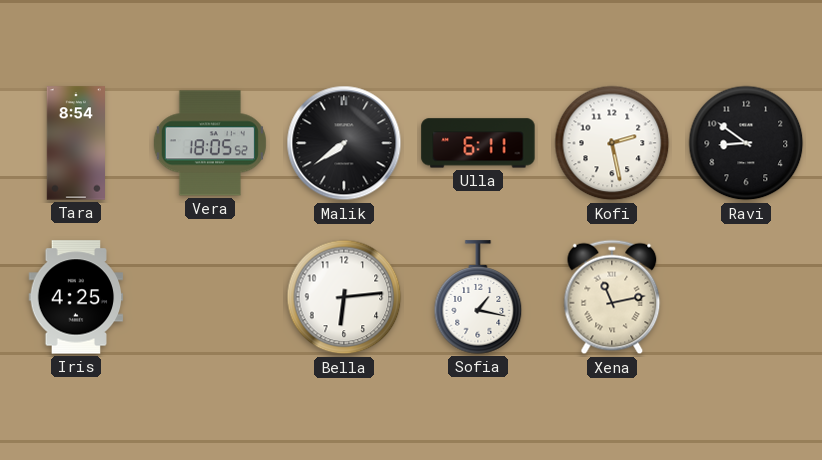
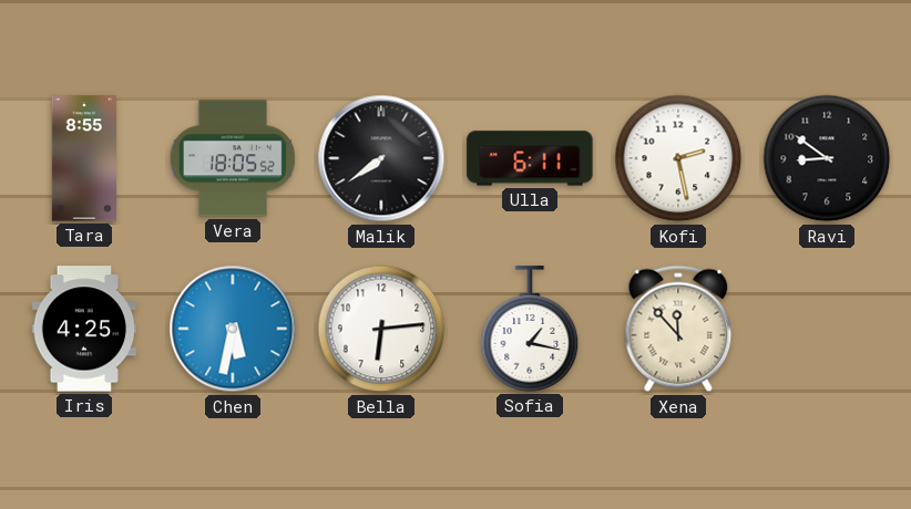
Tara: 8:54 -> 8:55 (83, 158)
Chen: none -> 5:32 (233, 329)
Xena: 11:13 -> 11:53 (678, 329)
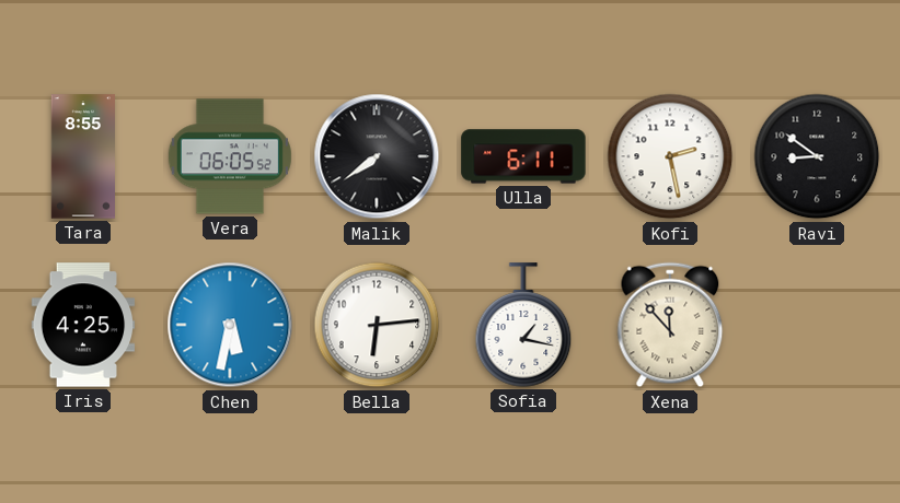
Vera: 18:05 -> 06:05 (230, 156)
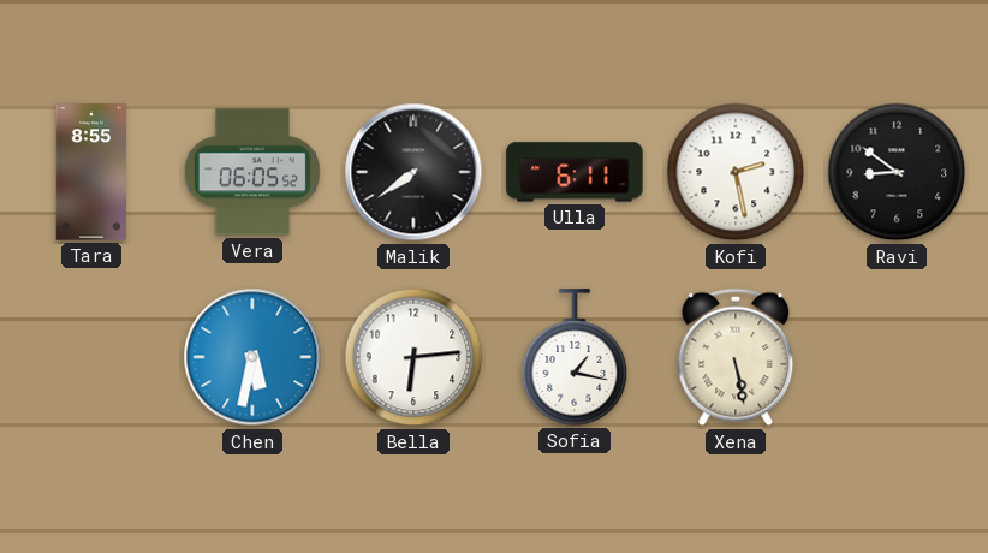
Iris: 4:25 -> none (83, 325)
Xena: 11:53 -> 5:28 (736, 357)
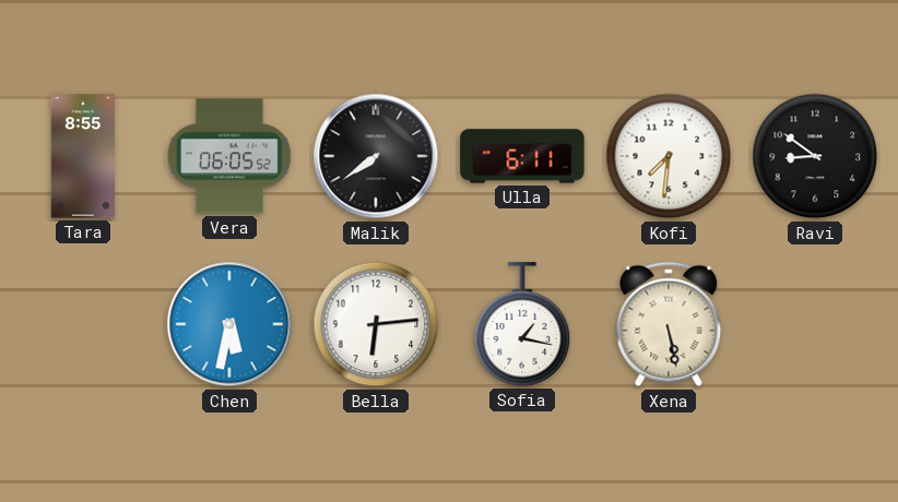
Kofi: 2:28 -> 7:31 (669, 156)
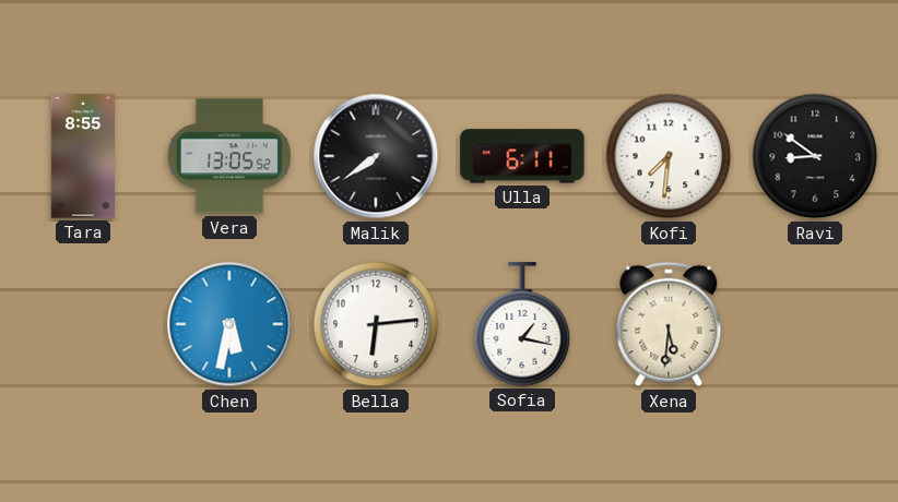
Vera: 06:05 -> 13:05 (229, 156)
Xena: 5:28 -> 5:31 (669, 324)
